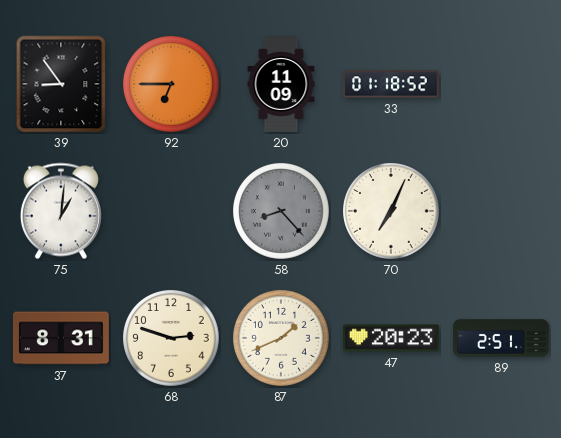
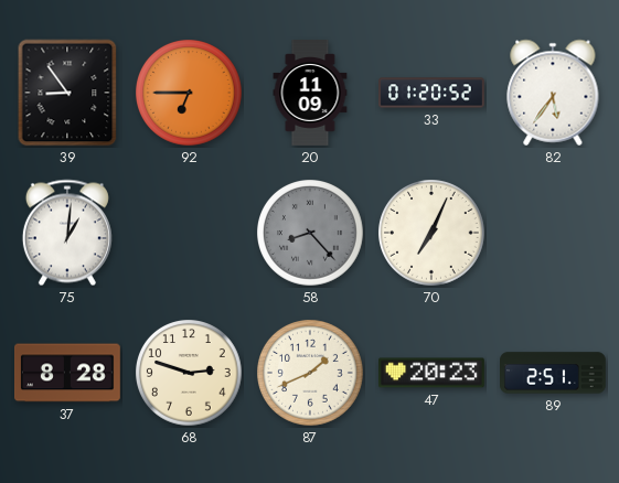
33: 01:18 -> 01:20 (433, 93)
82: none -> 5:36 (553, 93)
37: 8:31 -> 8:28 (68, 373)
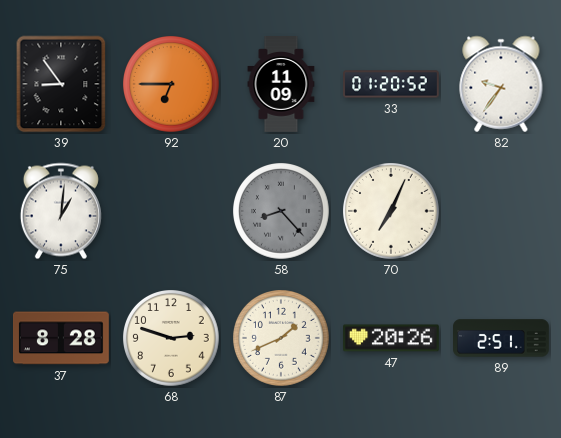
82: 5:36 -> 9:36 (501, 84)
47: 20:23 -> 20:26 (391, 338)
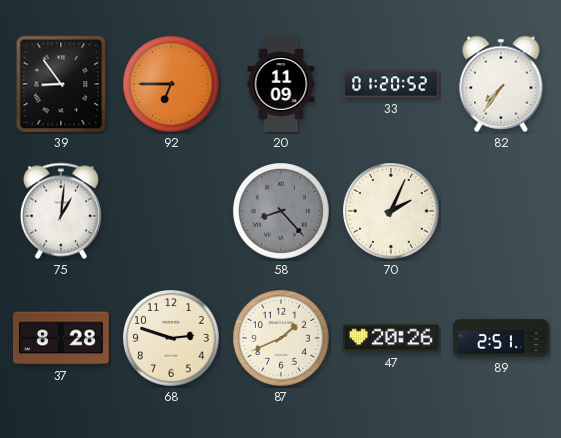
82: 9:36 -> 7:36 (501, 84)
70: 7:04 -> 2:04 (392, 212)
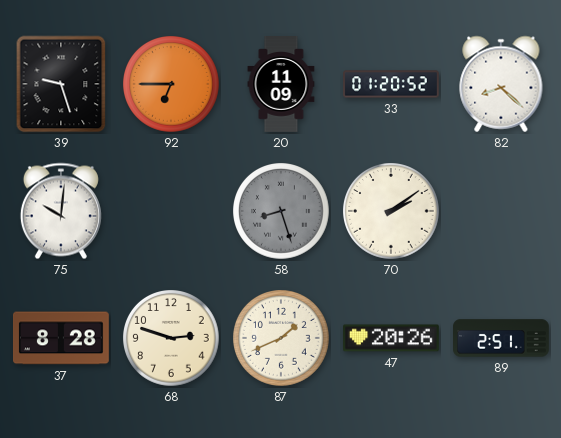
39: 8:54 -> 9:27 (61, 84)
82: 7:36 -> 8:22 (501, 84)
75: 1:01 -> 10:01 (61, 211)
58: 8:23 -> 8:27 (282, 212)
70: 2:04 -> 2:09 (392, 212)
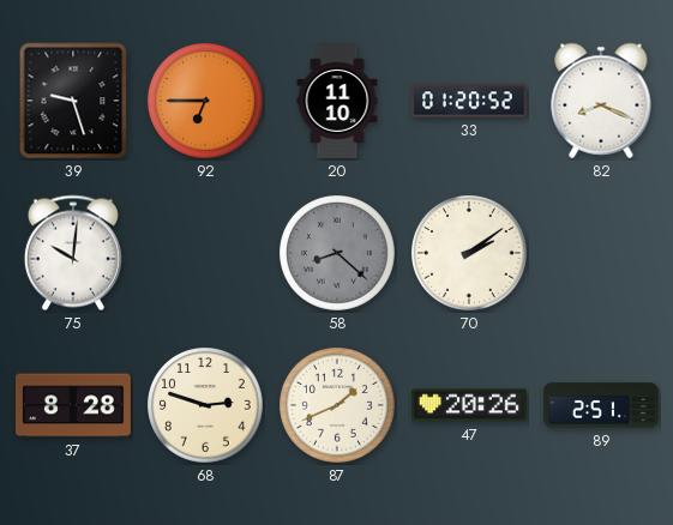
20: 11:09 -> 11:10 (337, 102)
82: 8:22 -> 8:19 (601, 101)
58: 8:27 -> 8:22 (338, 254)
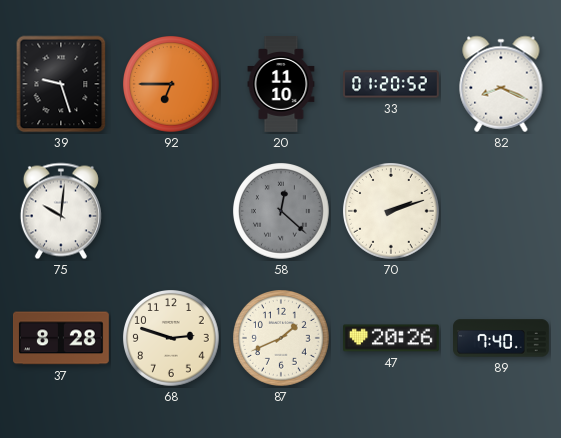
58: 8:22 -> 12:22 (282, 212)
70: 2:09 -> 2:12 (392, 212)
89: 2:51 -> 7:40 (502, 338)
